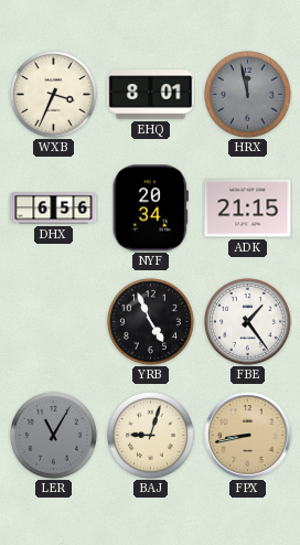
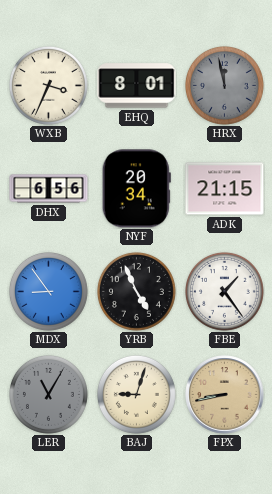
MDX: none -> 8:54 (48, 291)
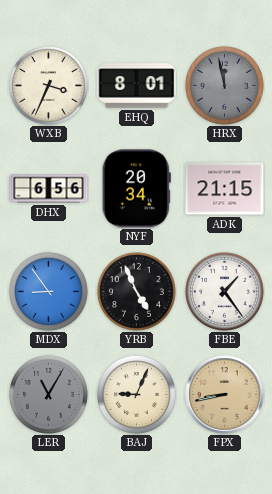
BAJ: 9:03 -> 9:04 (136, 394)
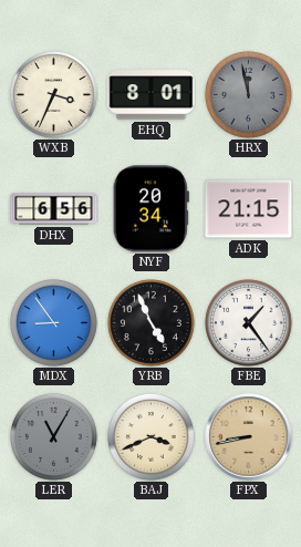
BAJ: 9:04 -> 3:41 (150, 436)
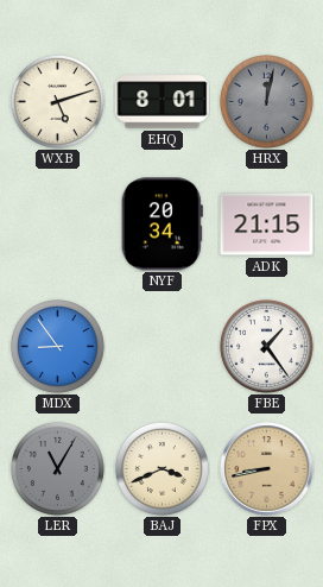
WXB: 3:34 -> 5:12 (57, 101)
HRX: 11:58 -> 12:02 (266, 101)
DHX: 6:56 -> none (54, 209)
YRB: 4:56 -> none (150, 322)
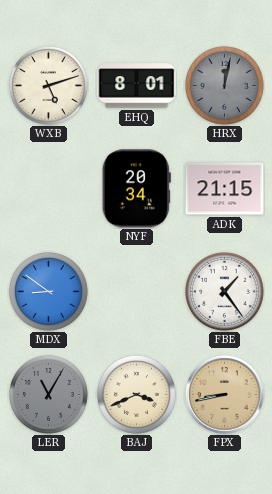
MDX: 8:54 -> 8:51 (48, 291)
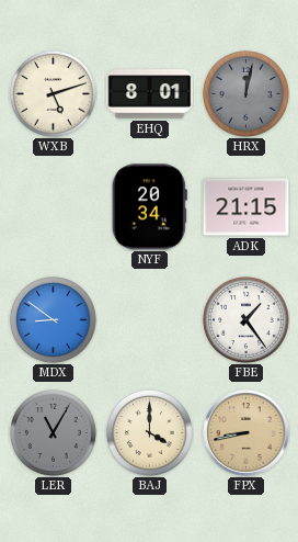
BAJ: 3:41 -> 4:00 (149, 432)
